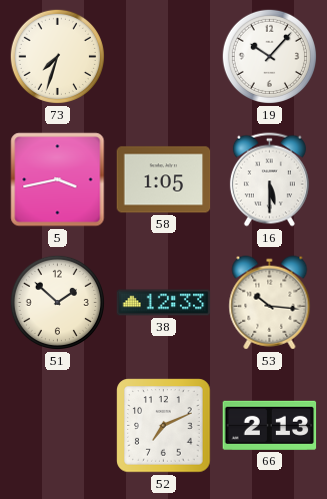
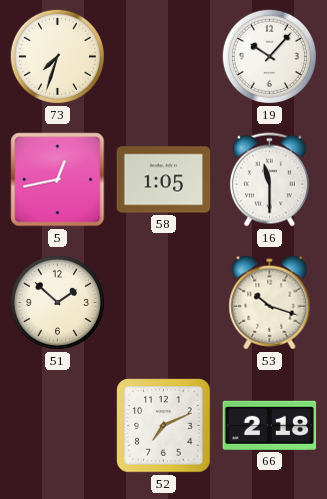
5: 3:43 -> 12:43 (58, 180)
16: 5:30 -> 11:30 (269, 180)
38: 12:33 -> none (164, 303)
53: 10:16 -> 10:18 (270, 303)
66: 2:13 -> 2:18 (270, 425)
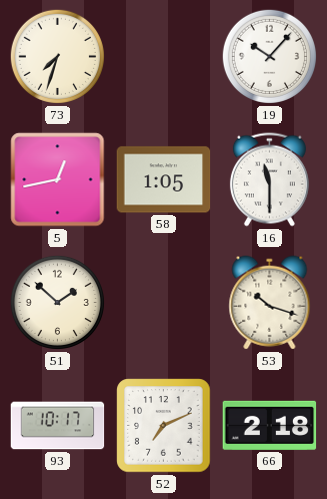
93: none -> 10:17 (58, 426)
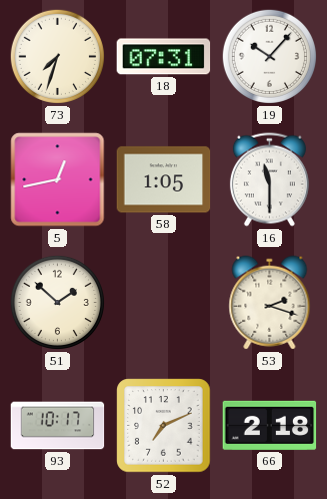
18: none -> 07:31 (164, 57)
53: 10:18 -> 2:18 (270, 303)
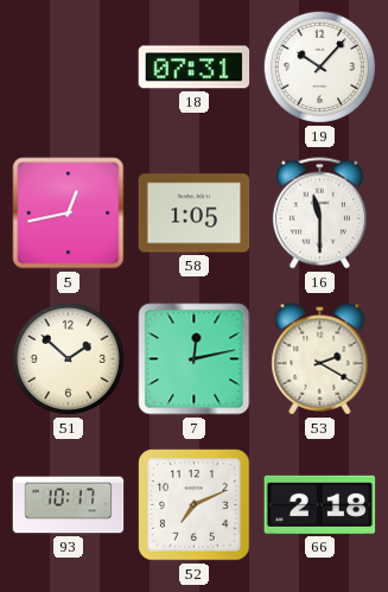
73: 7:33 -> none (57, 56)
7: none -> 12:13 (195, 359)
53: 2:18 -> 2:20 (320, 359)
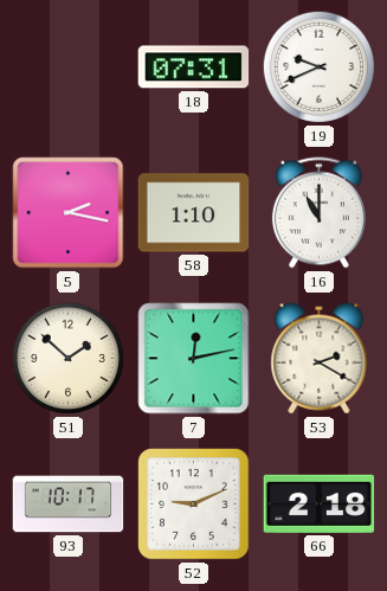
19: 10:07 -> 9:41 (318, 66)
5: 12:43 -> 2:17 (69, 213)
58: 1:05 -> 1:10 (194, 213)
16: 11:30 -> 11:00 (318, 213)
52: 7:11 -> 9:11 (194, 505)
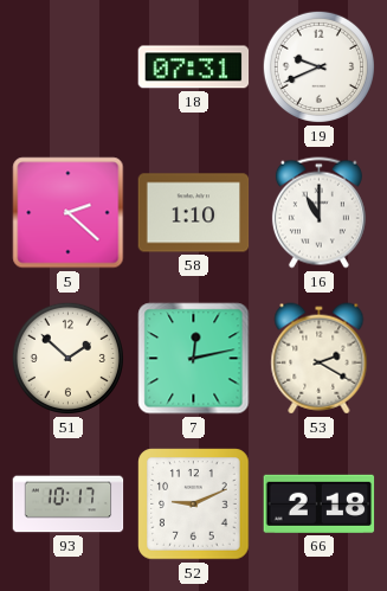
5: 2:17 -> 2:22 (69, 213)
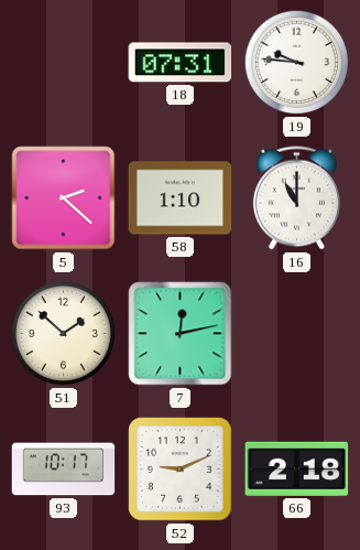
19: 9:41 -> 9:46 (296, 62)
53: 2:20 -> none (320, 359)
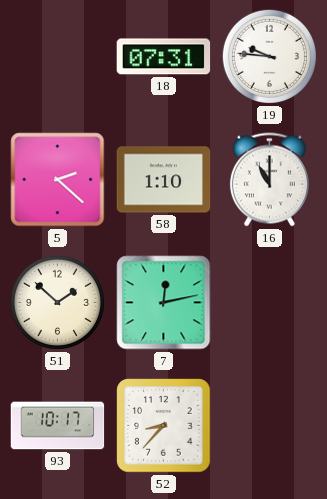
52: 9:11 -> 8:37 (164, 426)
66: 2:18 -> none (297, 468)
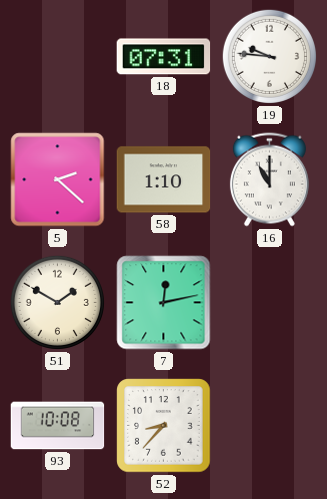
51: 1:52 -> 1:50 (57, 302)
93: 10:17 -> 10:08 (58, 426)
